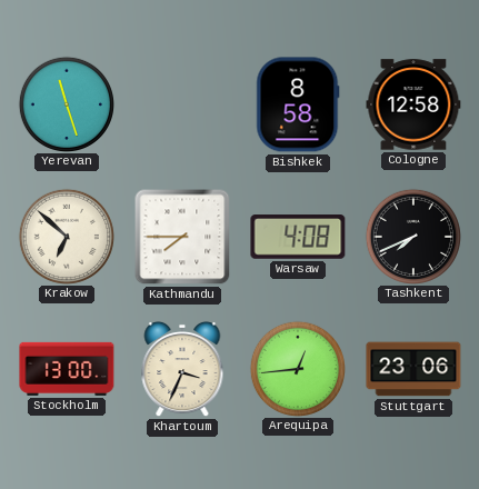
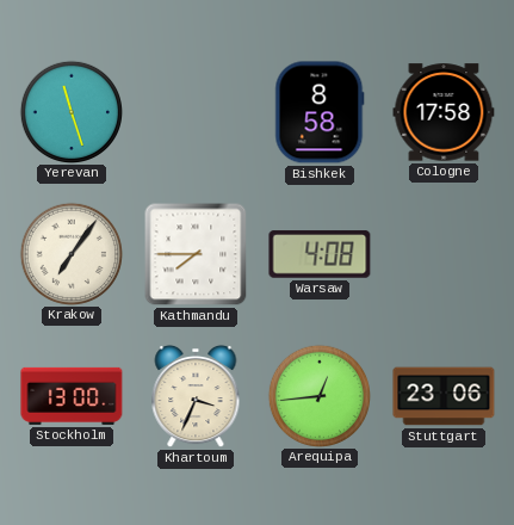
Cologne: 12:58 -> 17:58 (444, 112)
Krakow: 6:52 -> 7:06 (70, 253)
Tashkent: 7:41 -> none (412, 236)
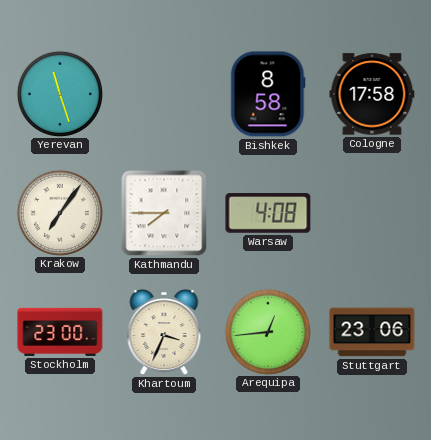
Stockholm: 13:00 -> 23:00 (60, 332)
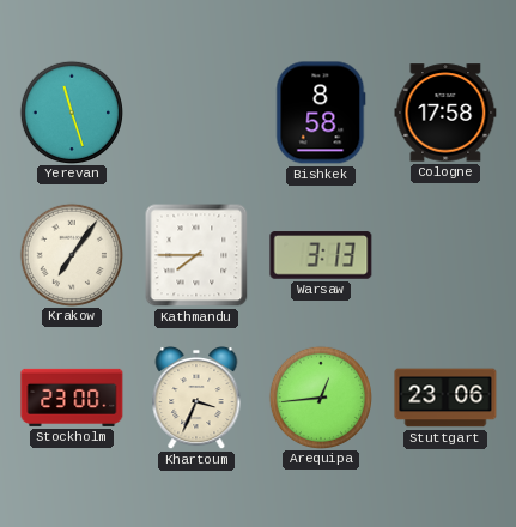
Warsaw: 4:08 -> 3:13 (321, 255)
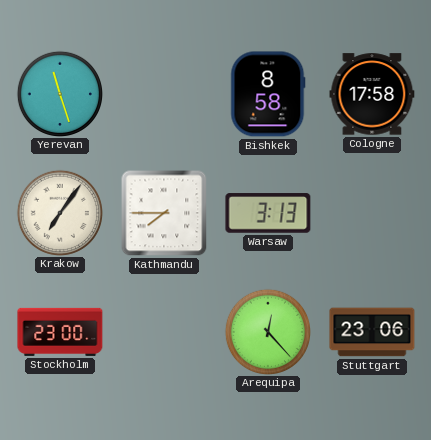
Khartoum: 3:34 -> none (196, 398)
Arequipa: 12:44 -> 12:23 (267, 331)
